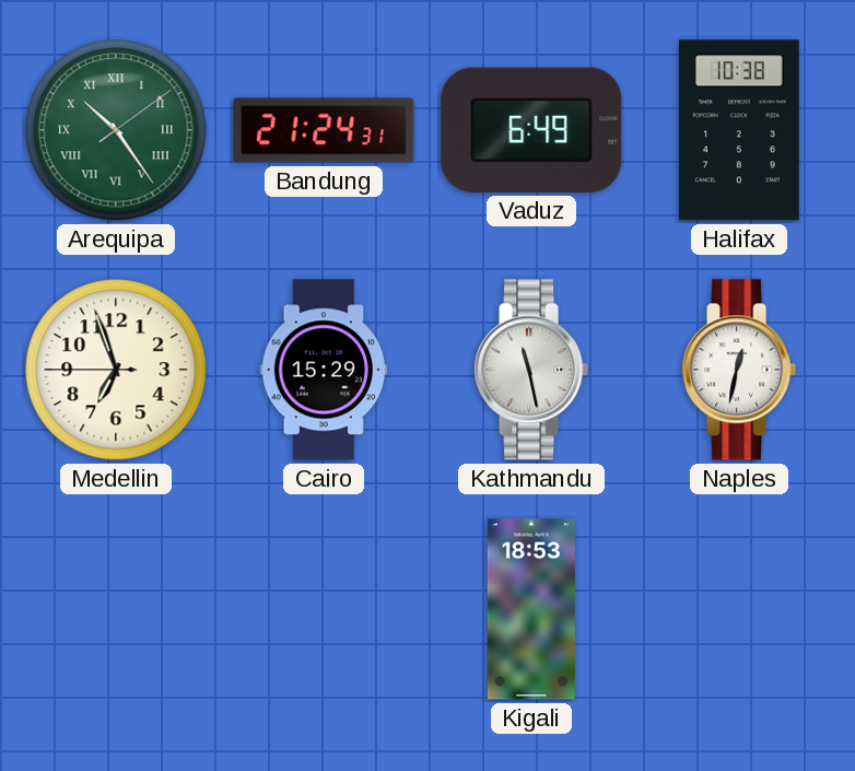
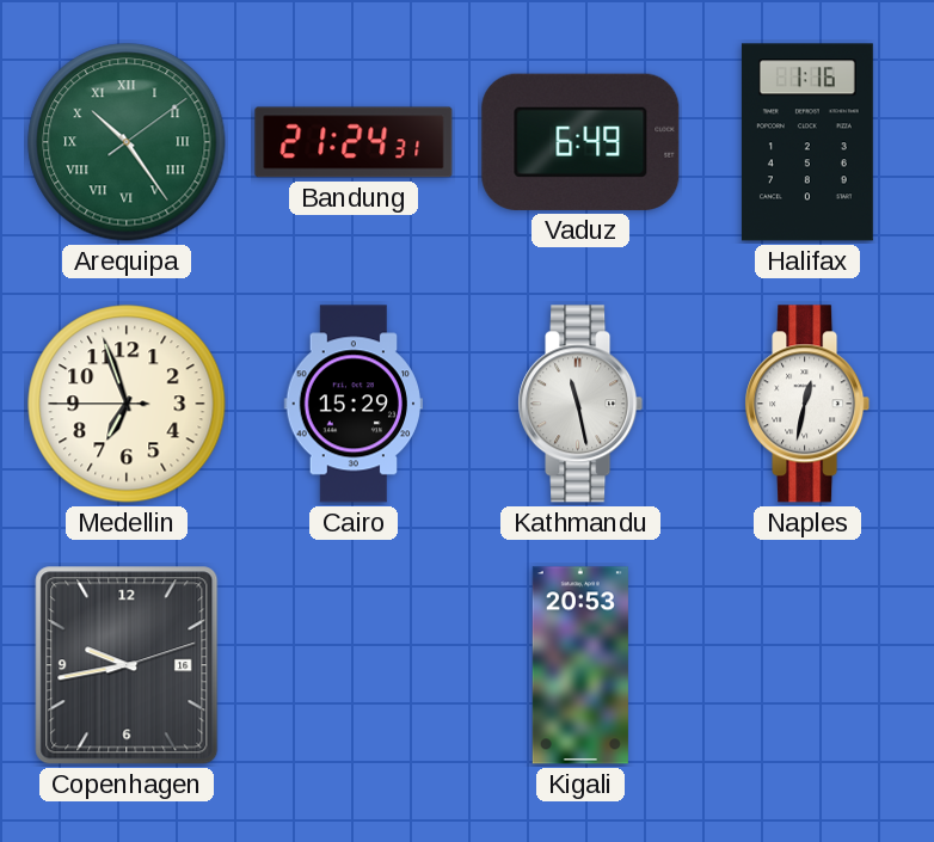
Halifax: 10:38 -> 1:16 (807, 142)
Copenhagen: none -> 9:43 (127, 665)
Kigali: 18:53 -> 20:53 (580, 665)
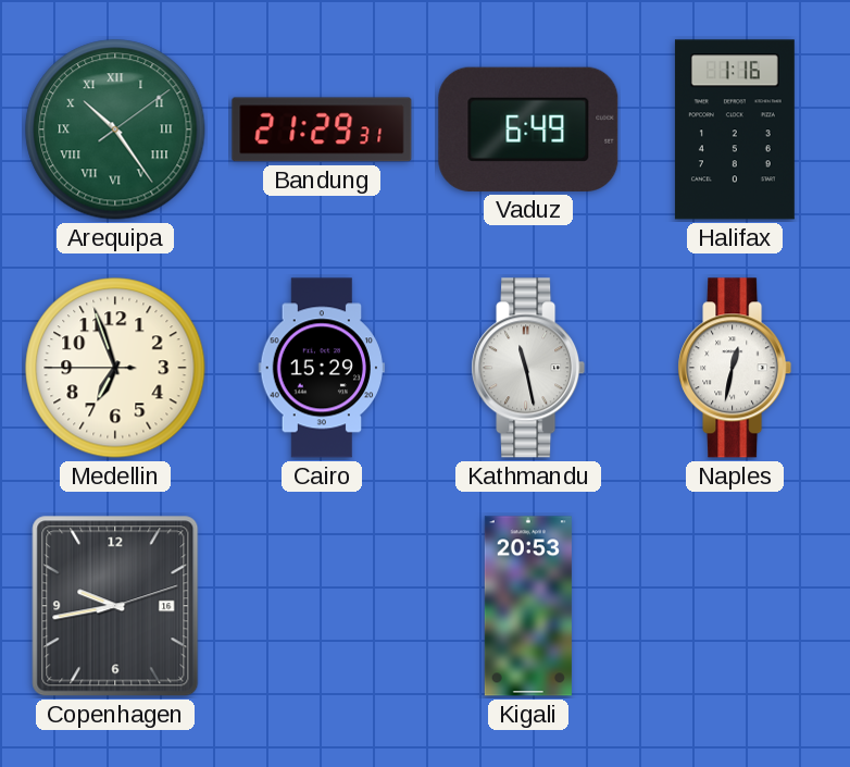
Bandung: 21:24 -> 21:29 (322, 129)
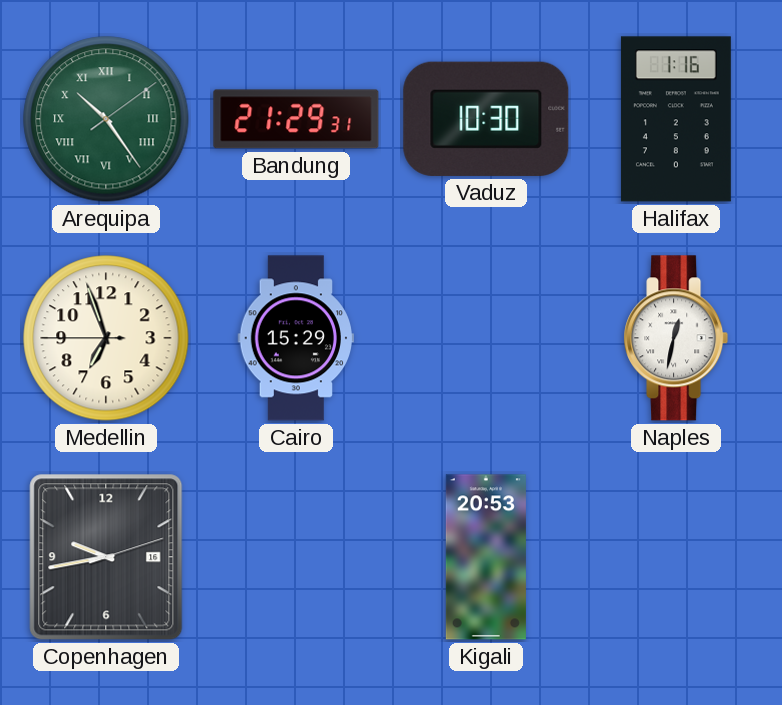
Vaduz: 6:49 -> 10:30 (486, 119)
Kathmandu: 11:28 -> none (528, 368)
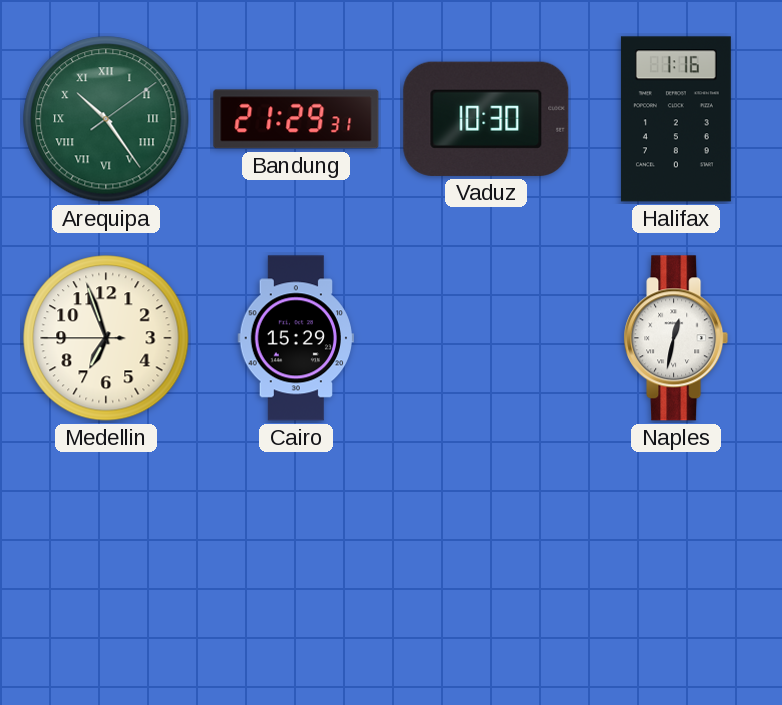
Copenhagen: 9:43 -> none (106, 557)
Kigali: 20:53 -> none (486, 557)
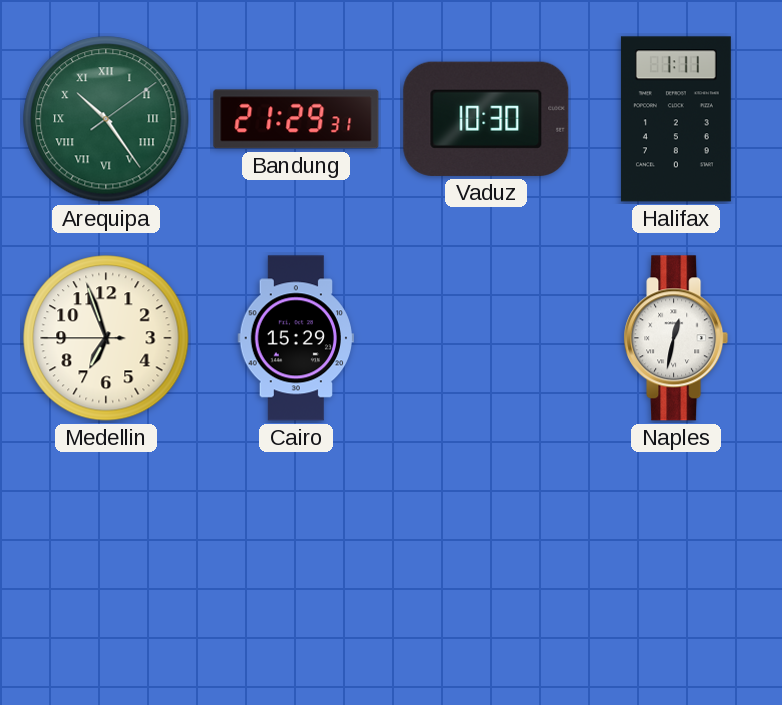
Halifax: 1:16 -> 1:11 (676, 119)
